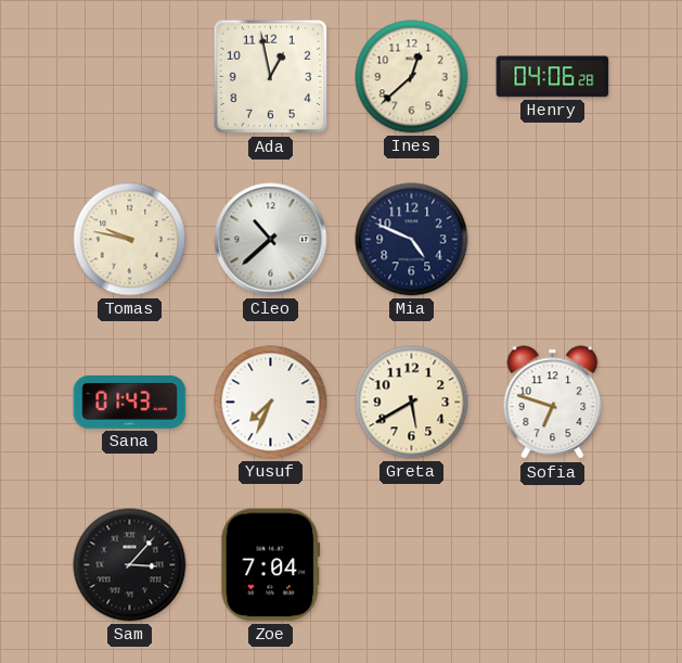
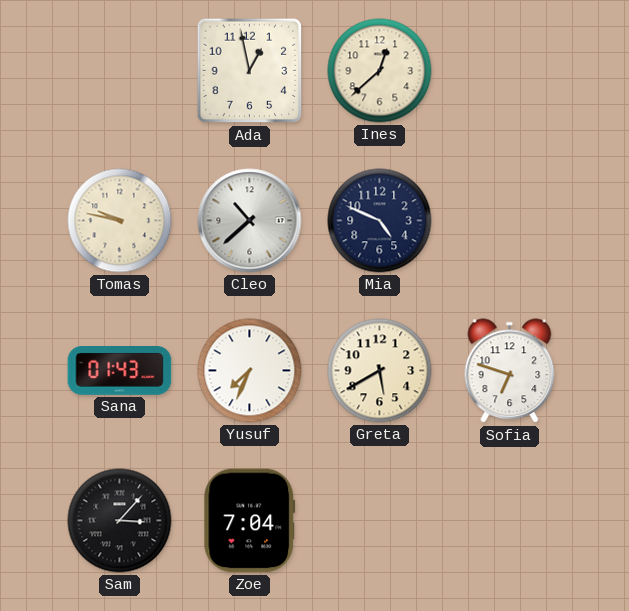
Henry: 04:06 -> none (553, 77)
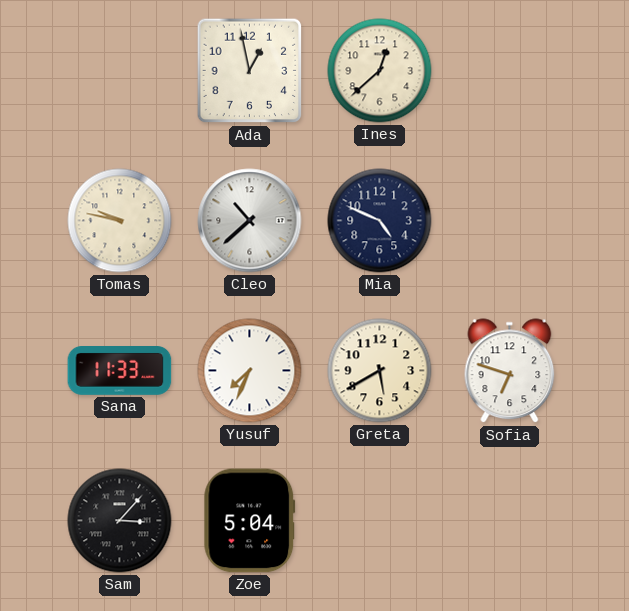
Sana: 01:43 -> 11:33 (120, 371)
Zoe: 7:04 -> 5:04 (250, 521)
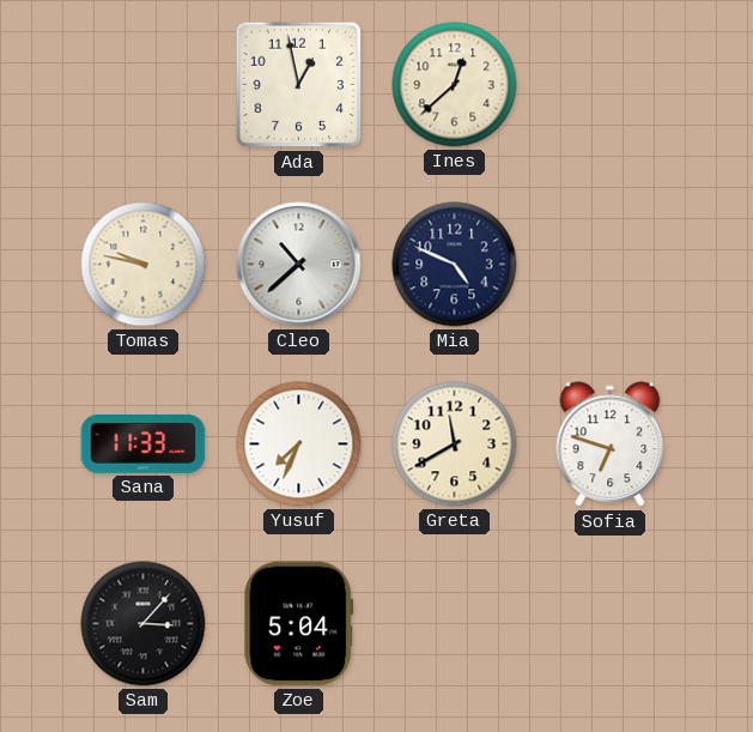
Greta: 5:40 -> 11:40 (455, 444)
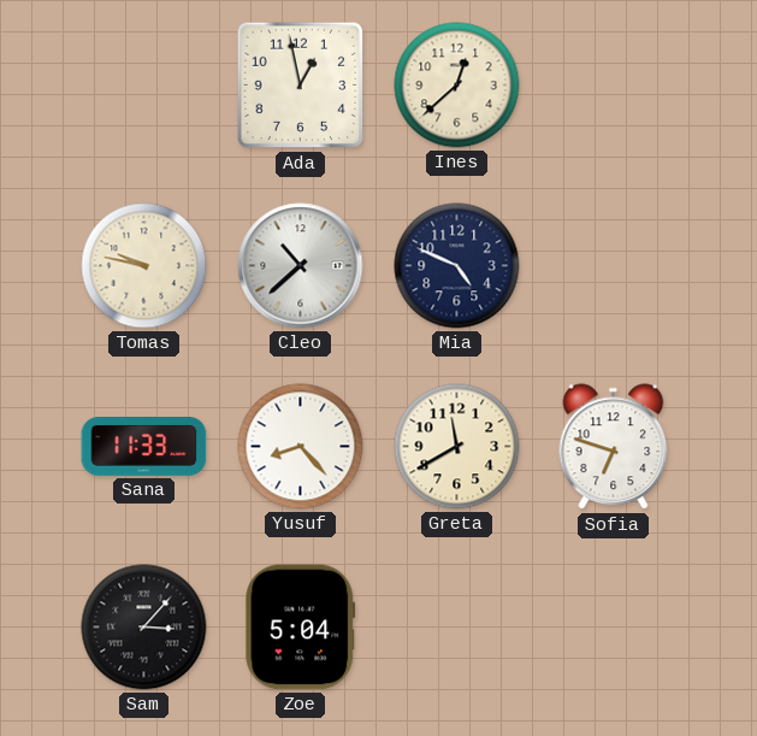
Yusuf: 7:34 -> 8:23 (301, 447)
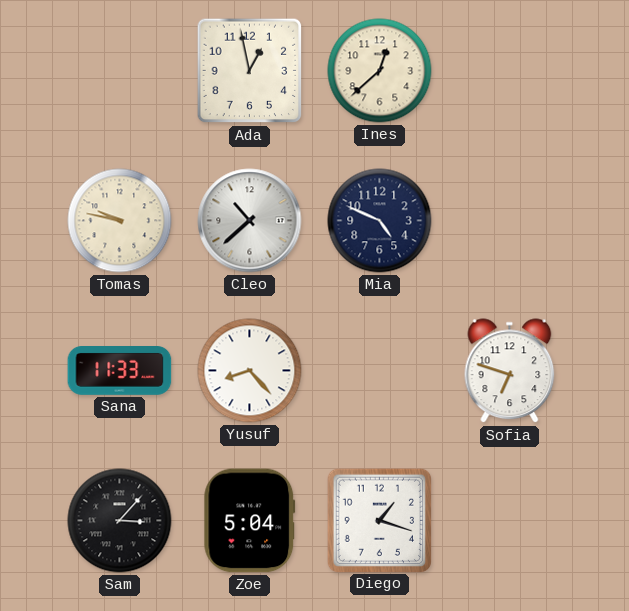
Greta: 11:40 -> none (457, 447)
Diego: none -> 1:18 (379, 520)
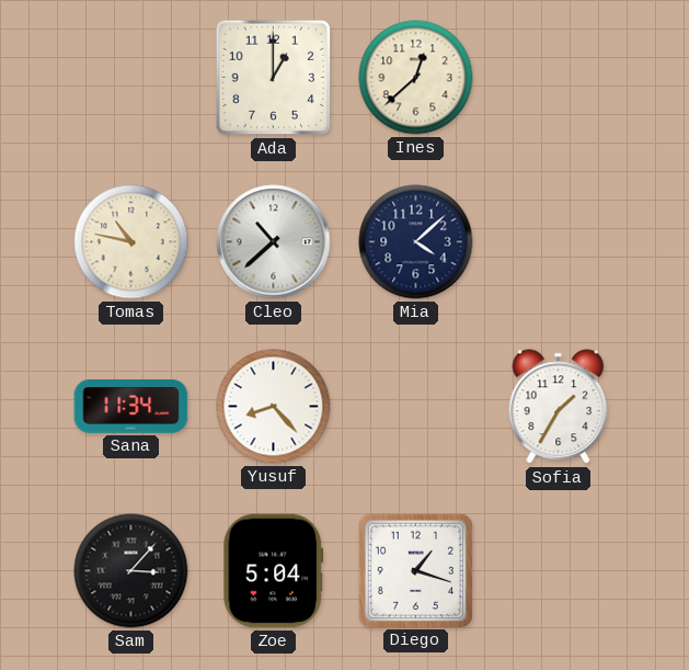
Ada: 12:58 -> 1:00 (274, 78)
Tomas: 9:47 -> 10:47 (131, 242)
Mia: 4:49 -> 4:08 (416, 242)
Sana: 11:33 -> 11:34 (131, 407)
Sofia: 6:48 -> 1:35 (559, 407)
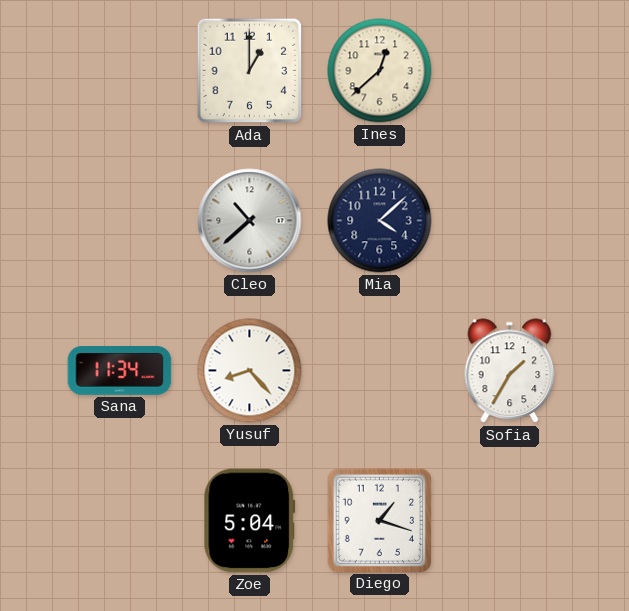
Tomas: 10:47 -> none (131, 242)
Sam: 3:07 -> none (131, 571)
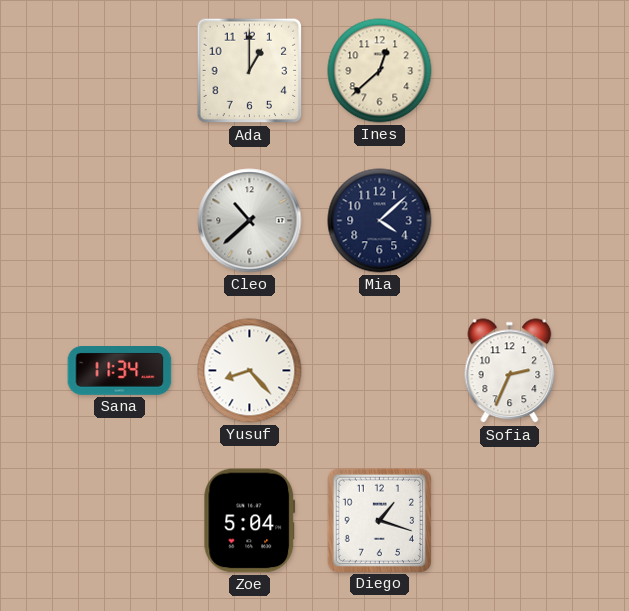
Sofia: 1:35 -> 2:34 (510, 371)
